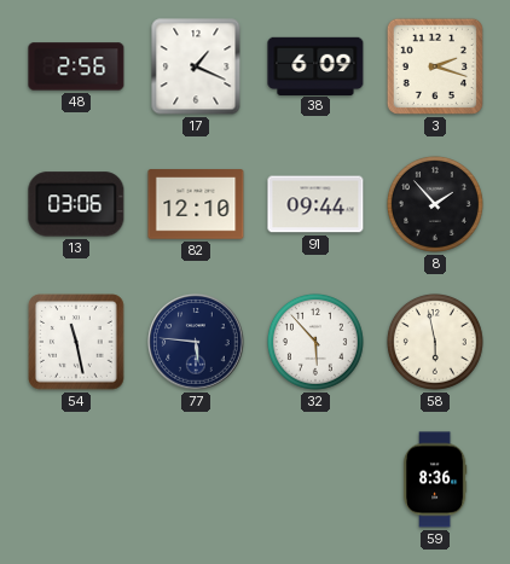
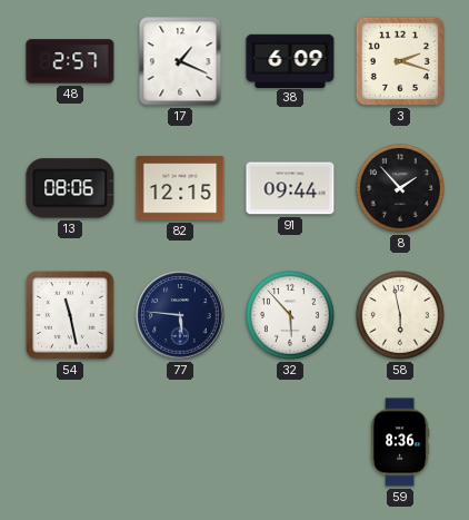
48: 2:56 -> 2:57 (70, 61)
13: 03:06 -> 08:06 (70, 188)
82: 12:10 -> 12:15 (180, 188)
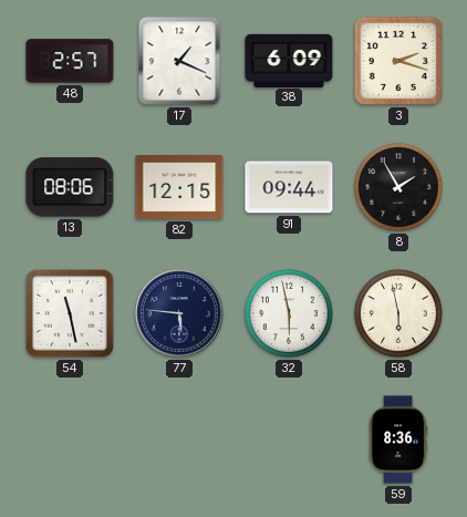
8: 1:53 -> 1:55 (398, 187)
32: 5:53 -> 5:58 (289, 313)
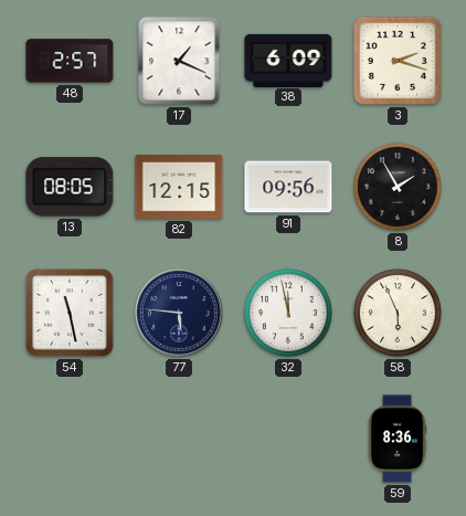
13: 08:06 -> 08:05 (70, 187)
91: 09:44 -> 09:56 (288, 187)
32: 5:58 -> 11:58 (288, 313)
58: 5:58 -> 5:56 (398, 313)
